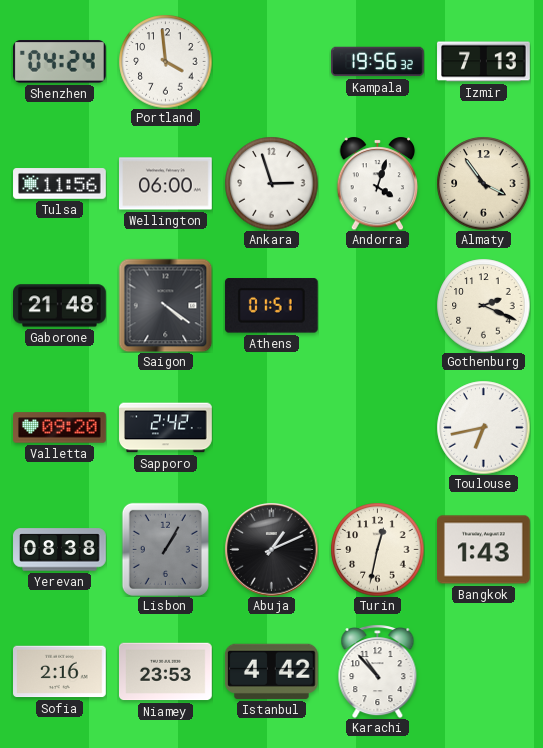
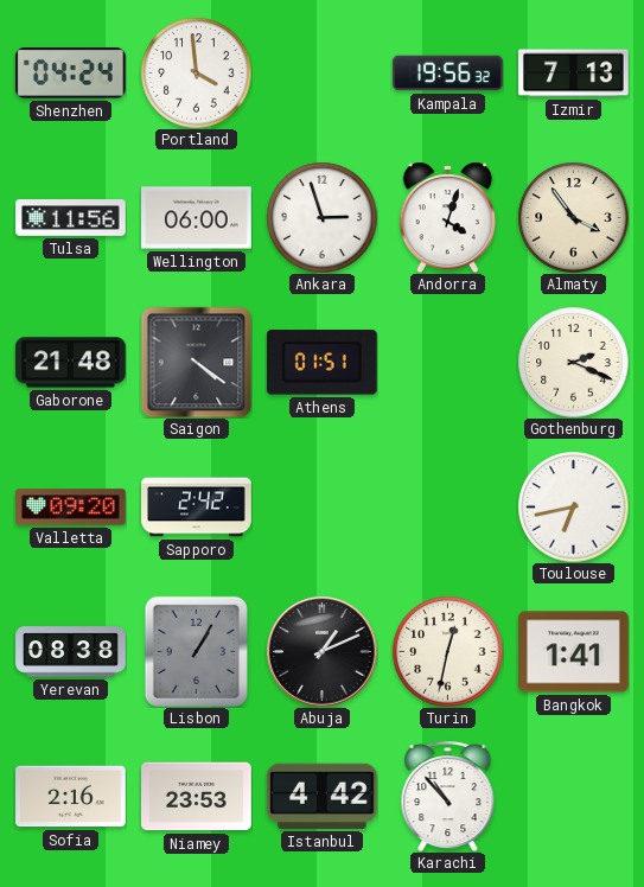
Bangkok: 1:43 -> 1:41 (574, 652)
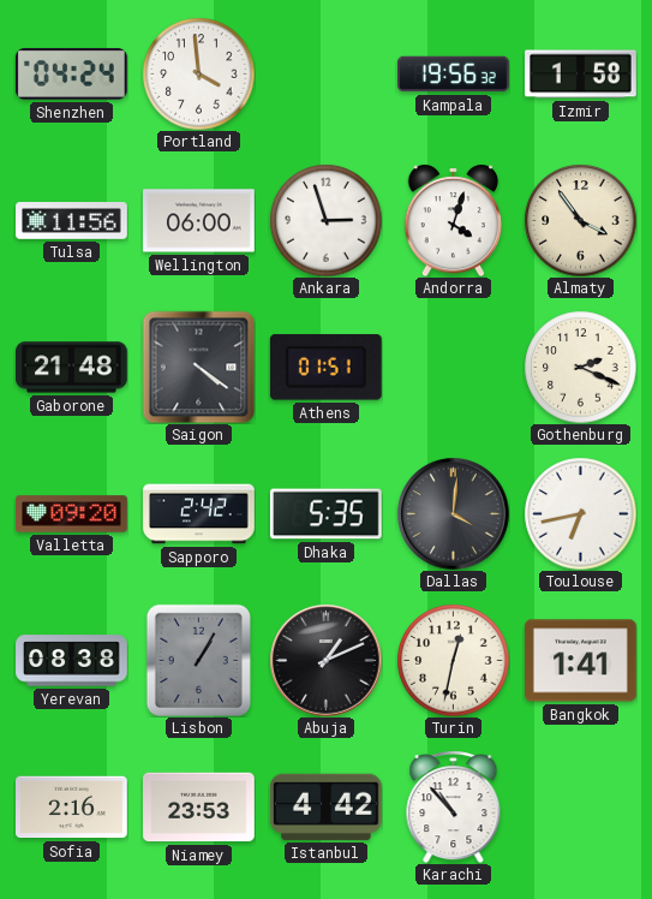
Izmir: 7:13 -> 1:58 (581, 75)
Dhaka: none -> 5:35 (325, 514)
Dallas: none -> 4:01 (453, 513)
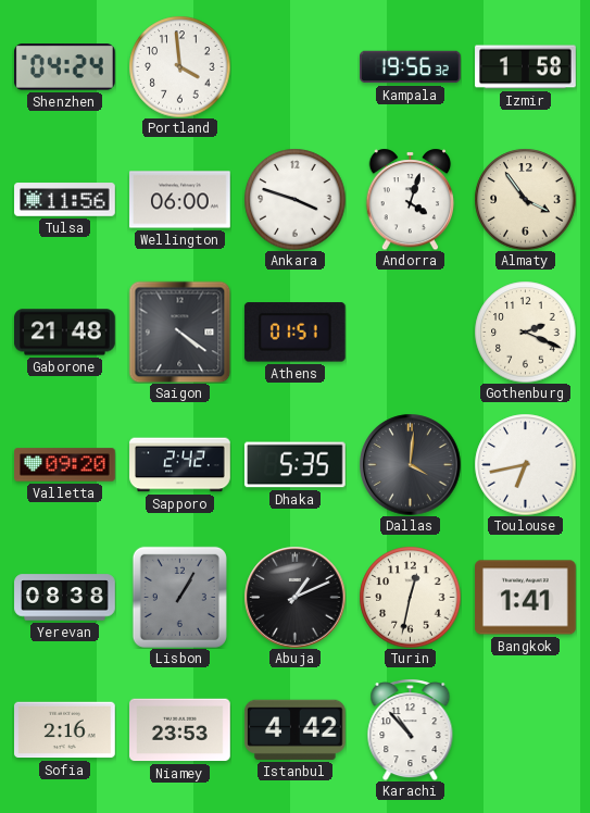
Ankara: 2:57 -> 3:48 (294, 199)
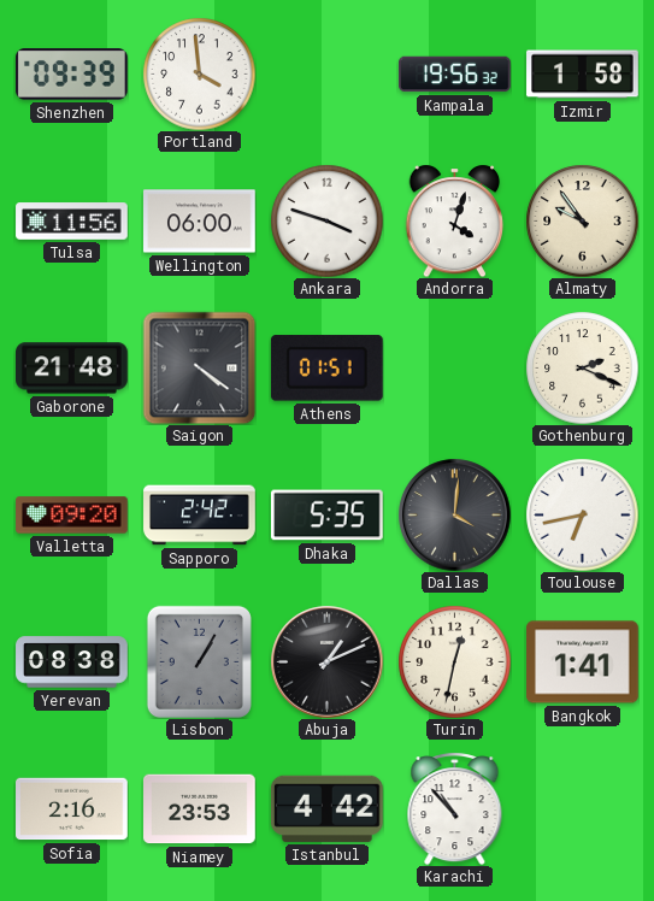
Shenzhen: 04:24 -> 09:39 (71, 75)
Almaty: 3:54 -> 9:54 (582, 220)
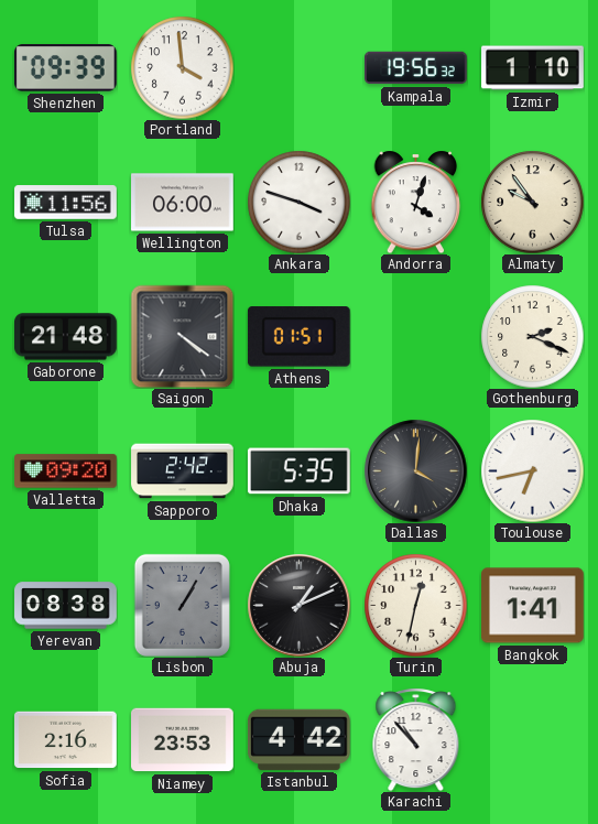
Izmir: 1:58 -> 1:10 (533, 68)
